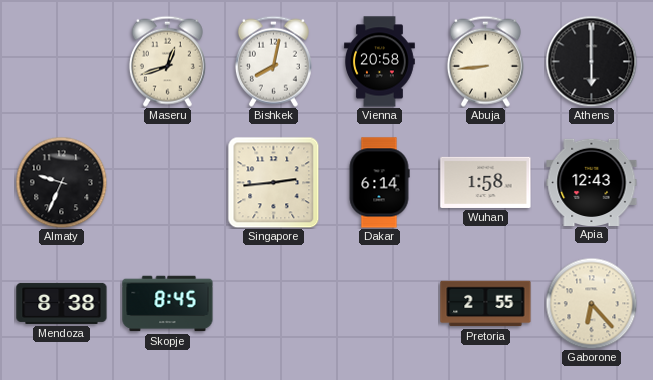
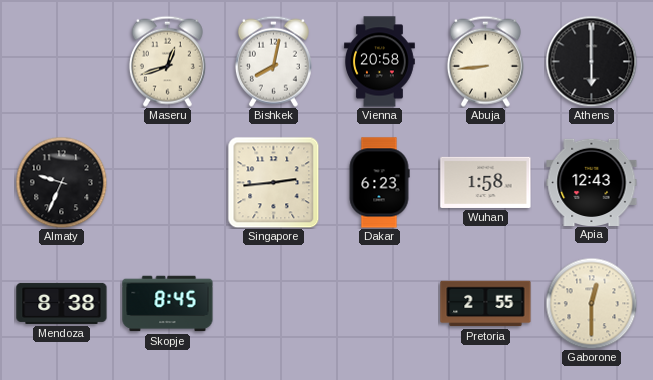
Dakar: 6:14 -> 6:23 (379, 183)
Gaborone: 6:23 -> 12:30 (591, 303)
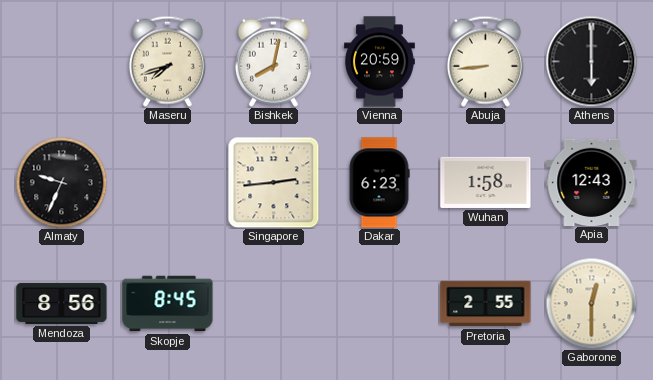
Maseru: 12:42 -> 7:42 (167, 61)
Vienna: 20:58 -> 20:59 (380, 62)
Mendoza: 8:38 -> 8:56 (62, 303)
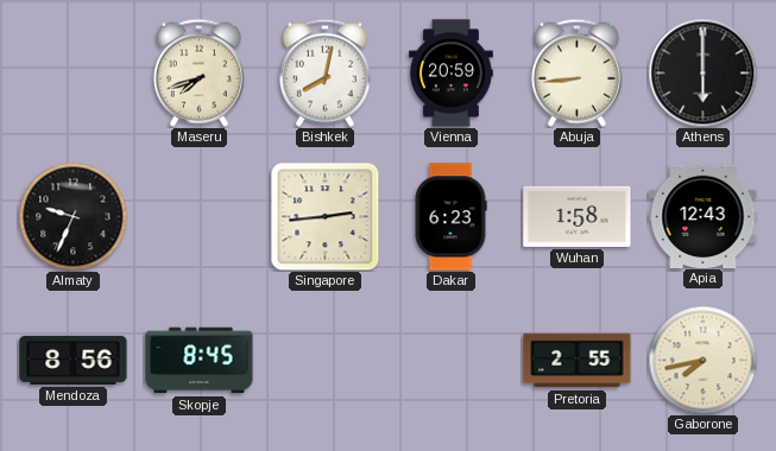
Gaborone: 12:30 -> 7:43 (702, 360)
